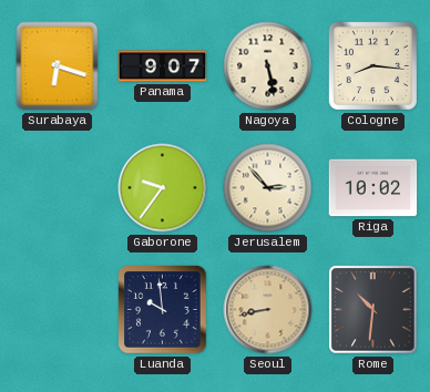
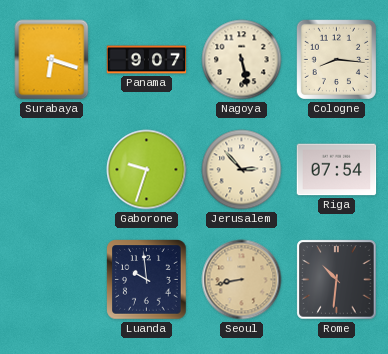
Gaborone: 9:36 -> 9:33 (147, 170)
Riga: 10:02 -> 07:54 (337, 170)
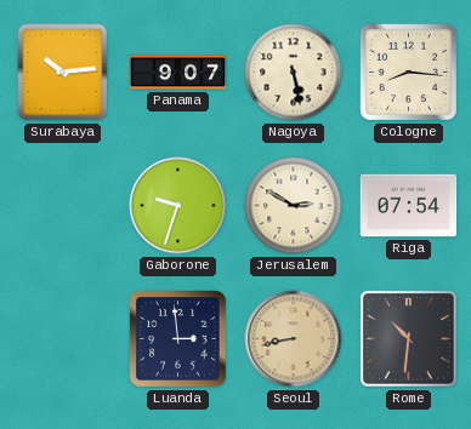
Surabaya: 6:18 -> 10:14 (63, 73)
Jerusalem: 2:53 -> 2:50 (294, 206)
Luanda: 9:59 -> 2:59 (178, 339)
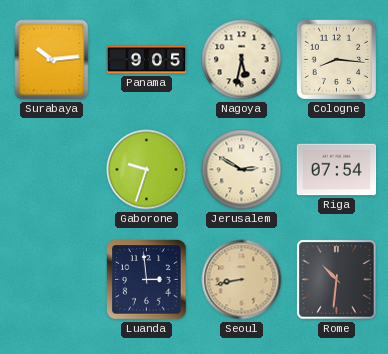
Panama: 9:07 -> 9:05 (147, 60)
Nagoya: 5:28 -> 5:32 (242, 60)
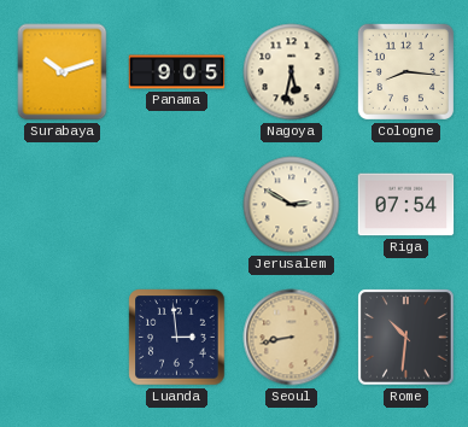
Surabaya: 10:14 -> 10:12 (63, 72)
Gaborone: 9:33 -> none (147, 170)
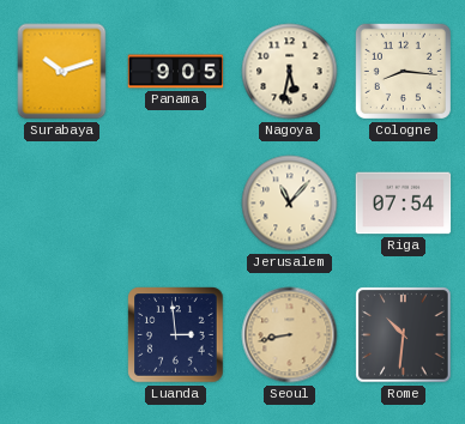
Jerusalem: 2:50 -> 11:07 (290, 204)
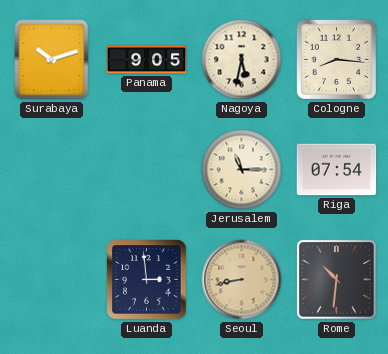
Jerusalem: 11:07 -> 11:15 (242, 170)
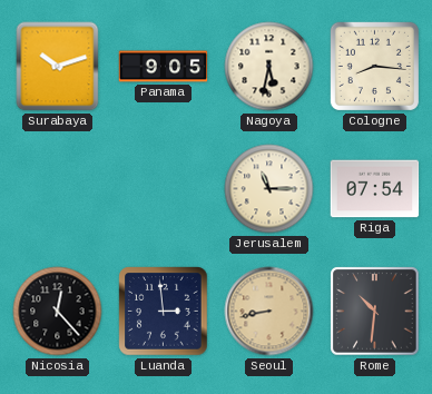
Nicosia: none -> 12:23 (58, 312)
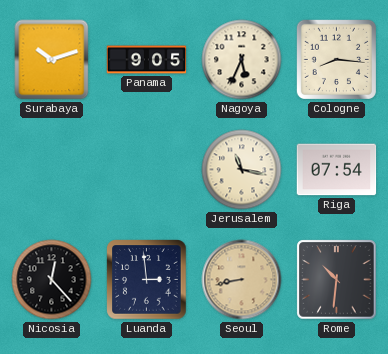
Nagoya: 5:32 -> 5:34 (242, 60)
Jerusalem: 11:15 -> 11:17 (242, 170)
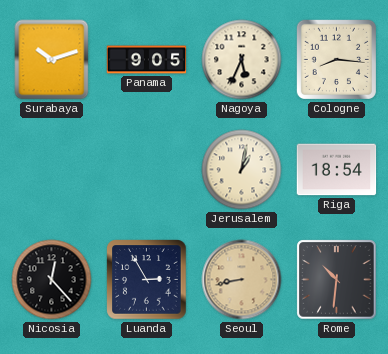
Jerusalem: 11:17 -> 1:02 (242, 170)
Riga: 07:54 -> 18:54 (337, 170)
Luanda: 2:59 -> 2:55 (147, 280)
